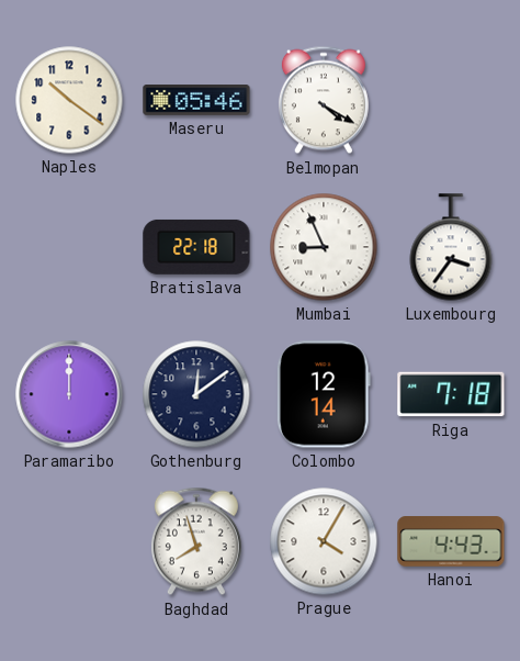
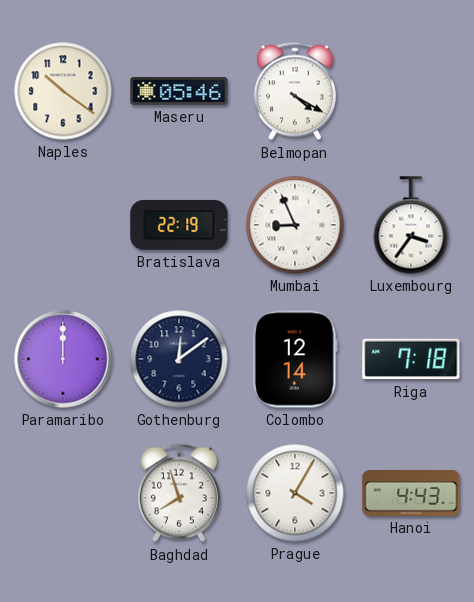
Bratislava: 22:18 -> 22:19 (179, 225)
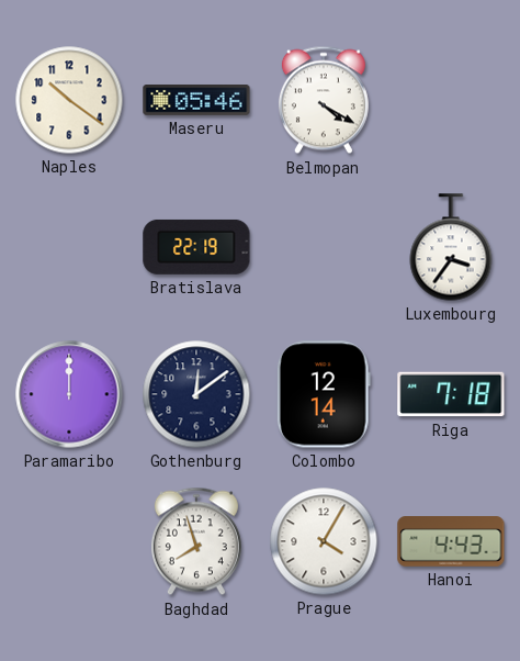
Mumbai: 8:56 -> none (295, 225)
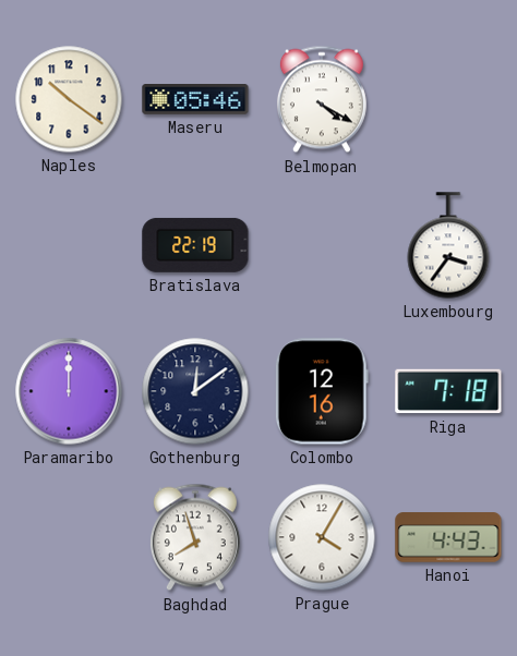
Colombo: 12:14 -> 12:16 (322, 391)
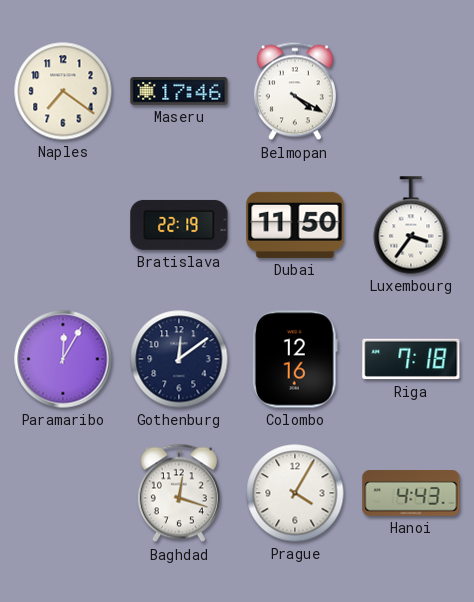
Naples: 10:21 -> 7:21 (63, 91)
Maseru: 05:46 -> 17:46 (179, 92)
Dubai: none -> 11:50 (295, 225)
Paramaribo: 12:00 -> 12:05 (63, 359)
Baghdad: 7:57 -> 12:18 (179, 493)
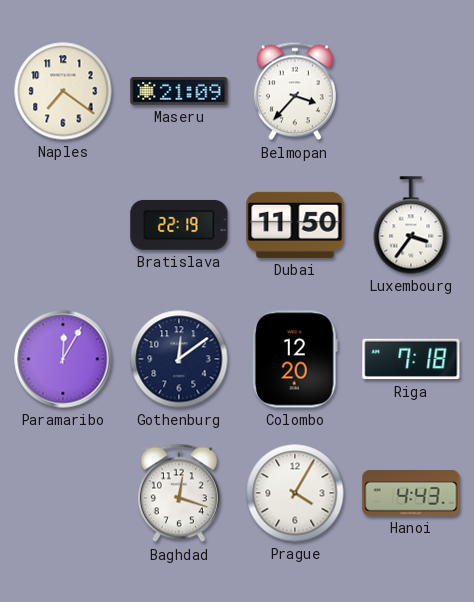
Maseru: 17:46 -> 21:09 (179, 92)
Belmopan: 4:20 -> 3:37 (295, 91)
Colombo: 12:16 -> 12:20 (295, 359)
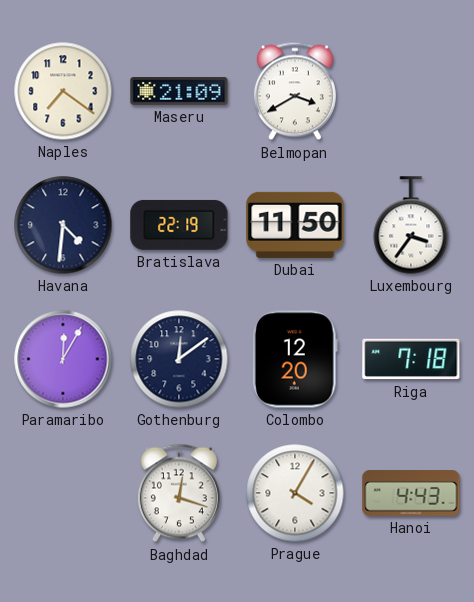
Belmopan: 3:37 -> 3:40 (295, 91)
Havana: none -> 4:31 (63, 225)
